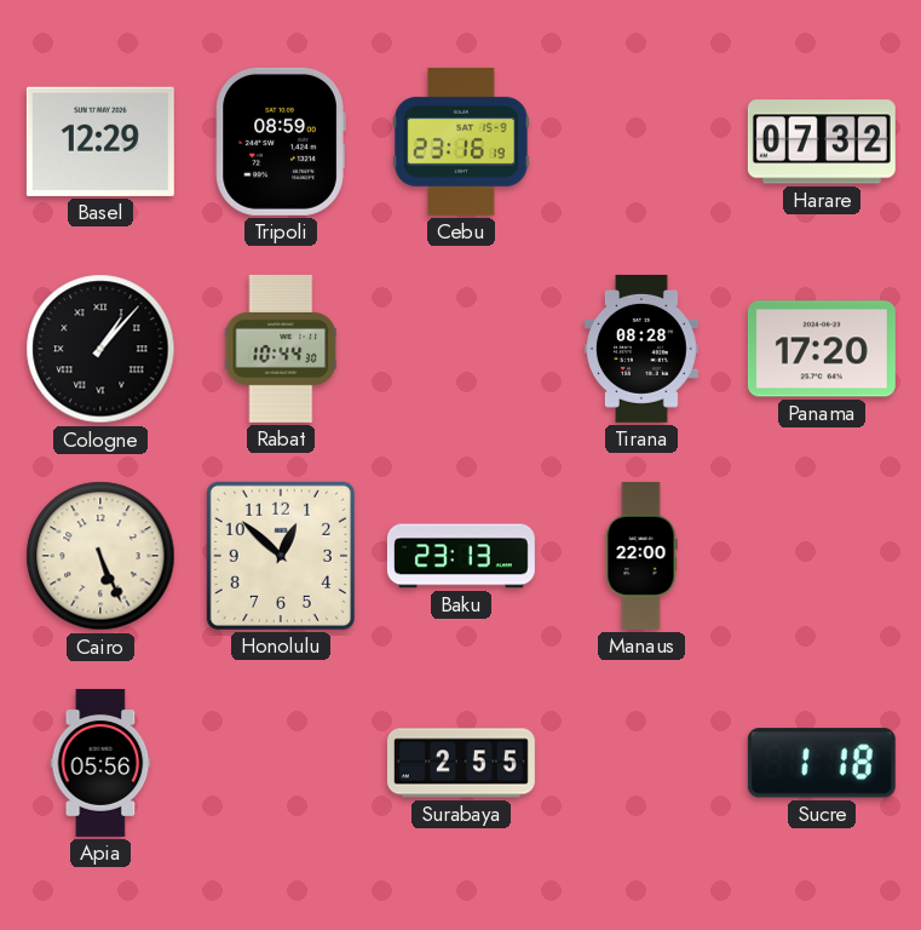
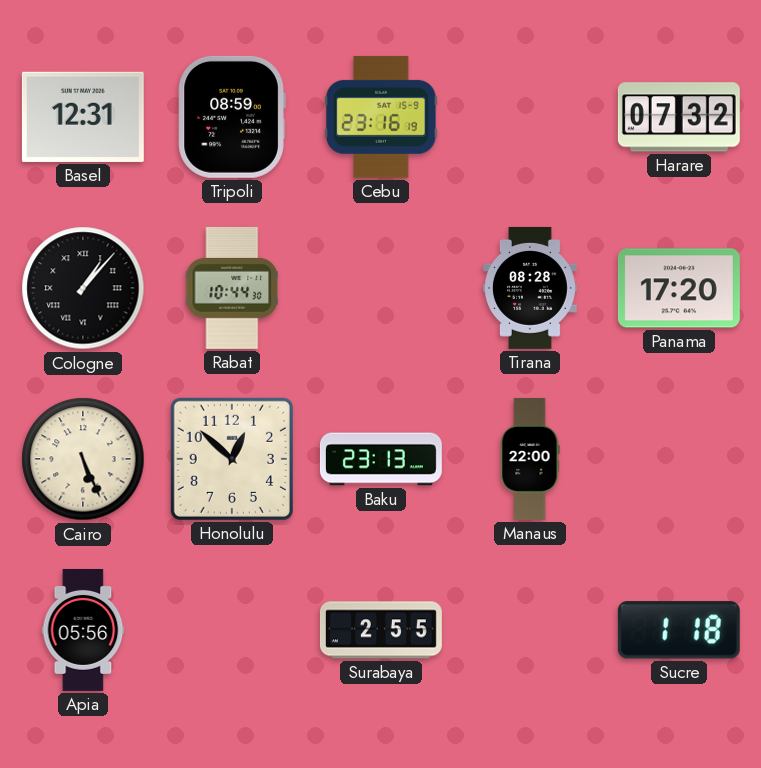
Basel: 12:29 -> 12:31 (83, 117)
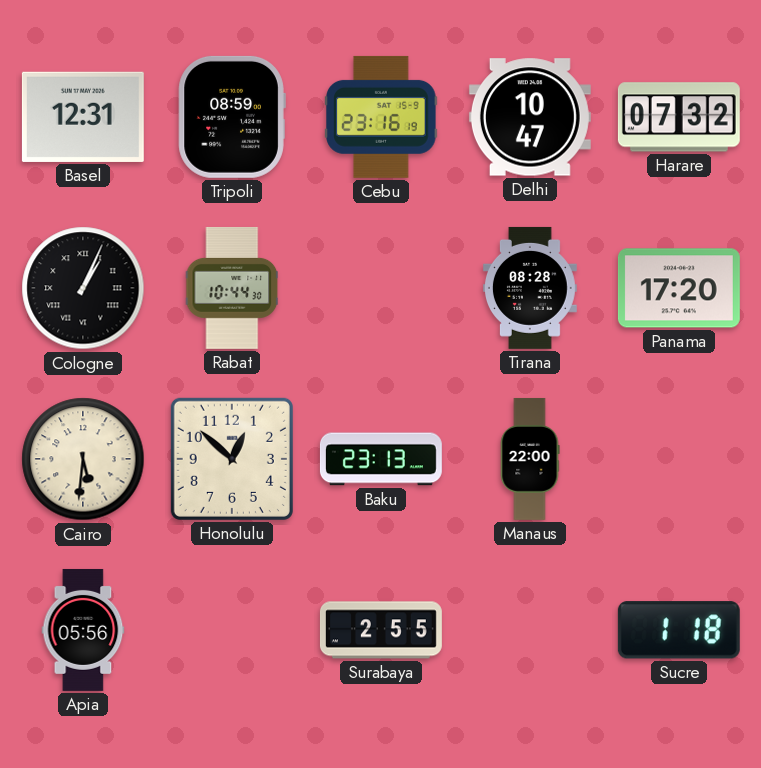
Delhi: none -> 10:47 (530, 117)
Cologne: 1:07 -> 1:04 (83, 288)
Cairo: 5:26 -> 5:31 (83, 459)
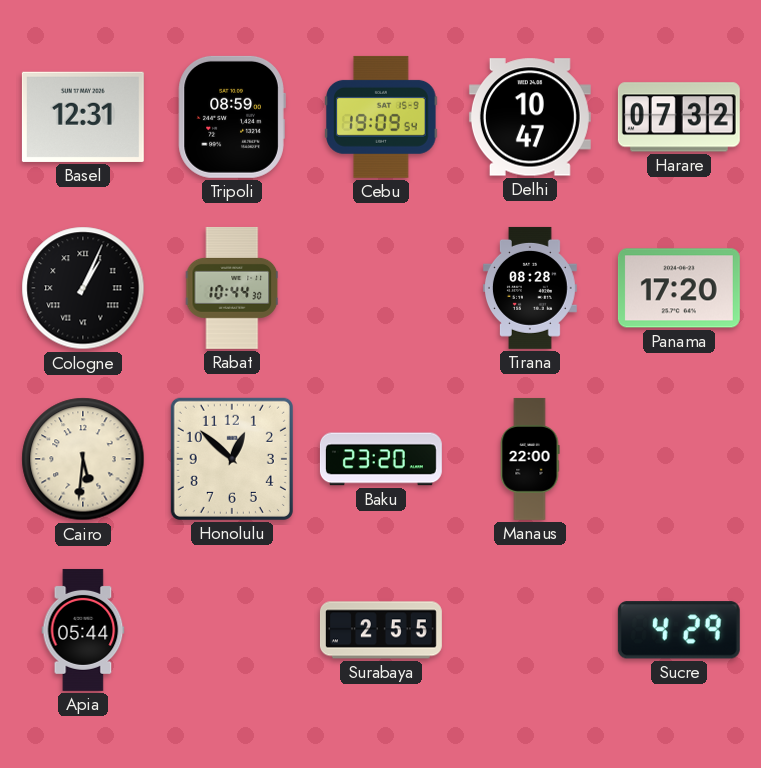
Cebu: 23:16 -> 19:09 (381, 117)
Baku: 23:13 -> 23:20 (381, 459)
Apia: 05:56 -> 05:44 (83, 630)
Sucre: 1:18 -> 4:29 (679, 630)
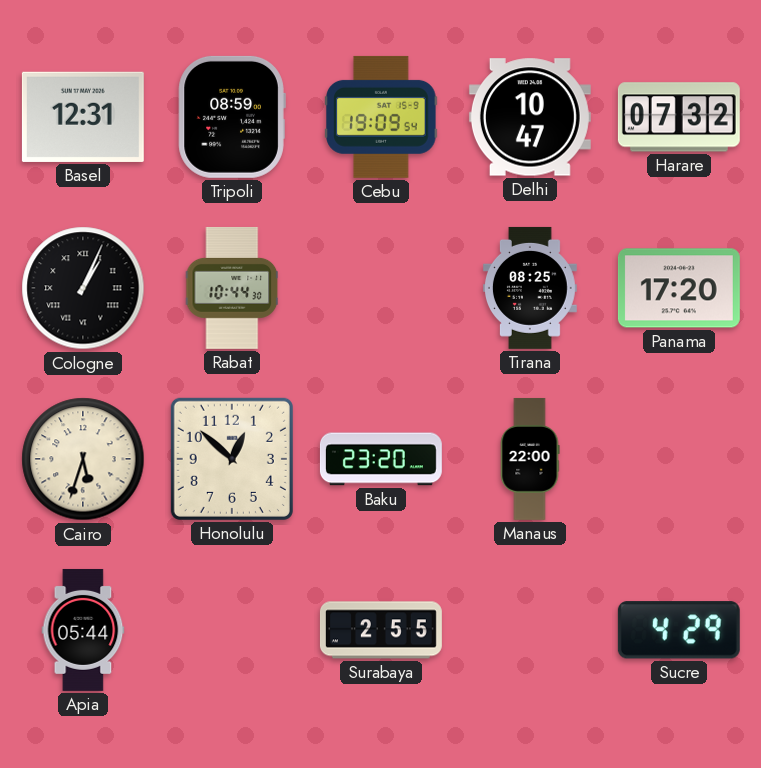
Tirana: 08:28 -> 08:25 (530, 288)
Cairo: 5:31 -> 5:33 (83, 459)
